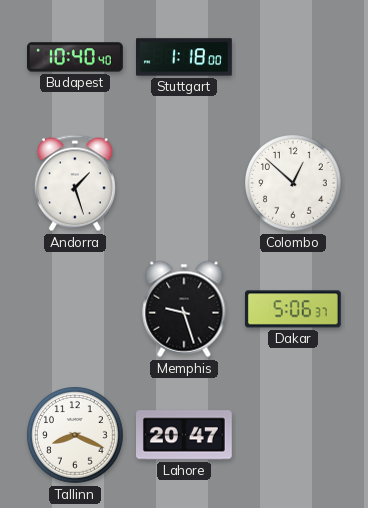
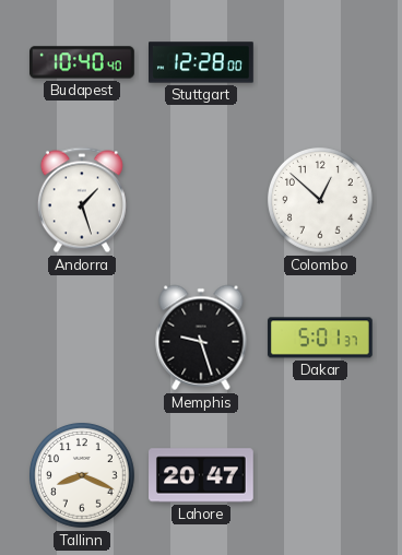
Stuttgart: 1:18 -> 12:28 (202, 62)
Dakar: 5:06 -> 5:01 (320, 338)
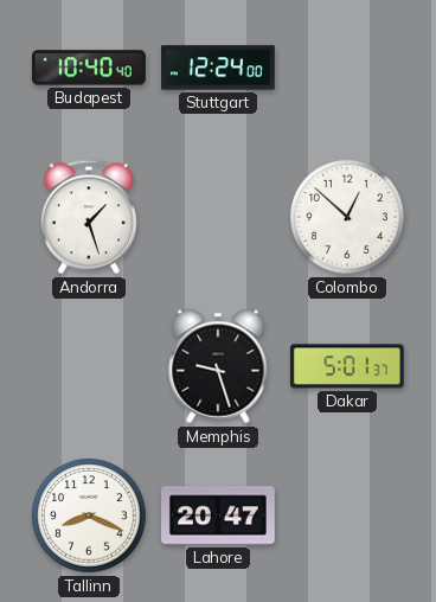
Stuttgart: 12:28 -> 12:24 (219, 68)
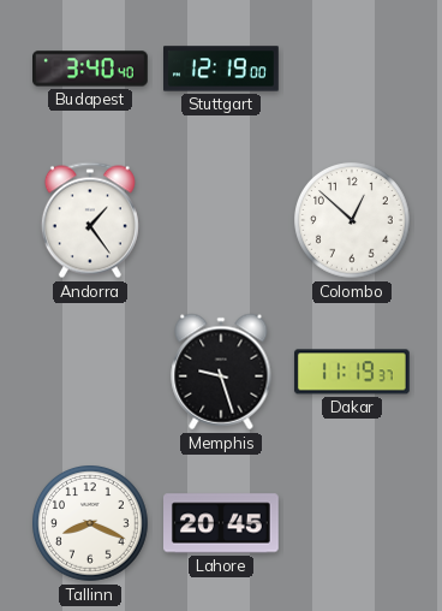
Budapest: 10:40 -> 3:40 (91, 69)
Stuttgart: 12:24 -> 12:19 (222, 69)
Andorra: 1:27 -> 1:24 (90, 220)
Dakar: 5:01 -> 11:19 (352, 372)
Lahore: 20:47 -> 20:45 (222, 523)
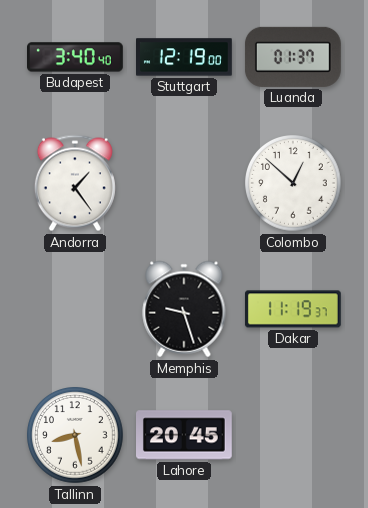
Luanda: none -> 01:37 (293, 57)
Tallinn: 8:19 -> 8:28 (76, 436)
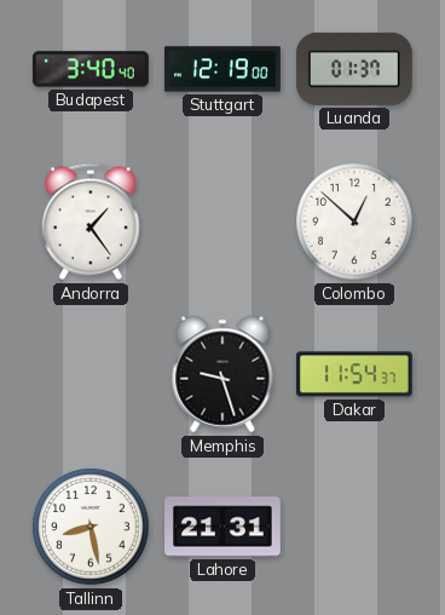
Dakar: 11:19 -> 11:54 (354, 374)
Lahore: 20:45 -> 21:31 (224, 527)
